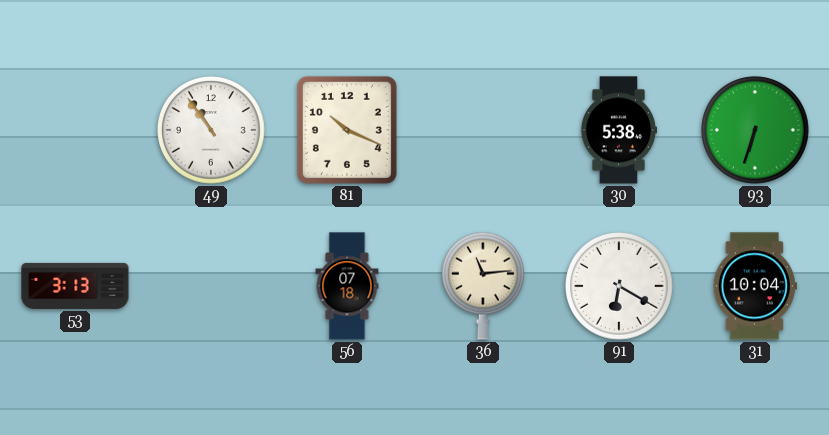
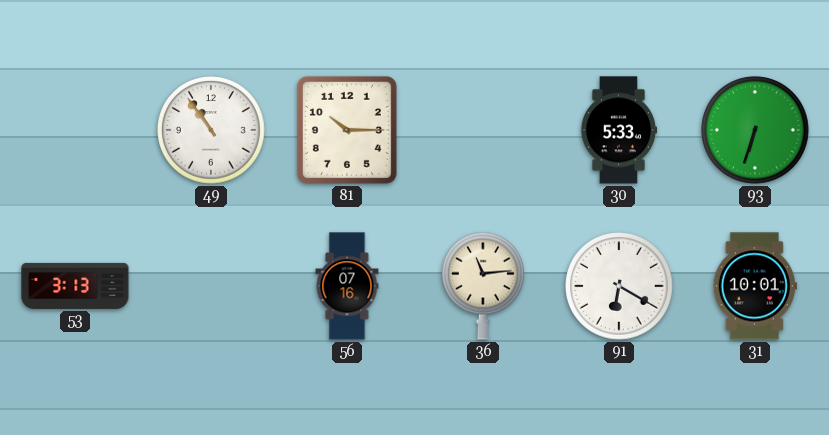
81: 10:19 -> 10:15 (347, 130)
30: 5:38 -> 5:33 (619, 130)
56: 07:18 -> 07:16 (347, 286)
31: 10:04 -> 10:01 (755, 286)
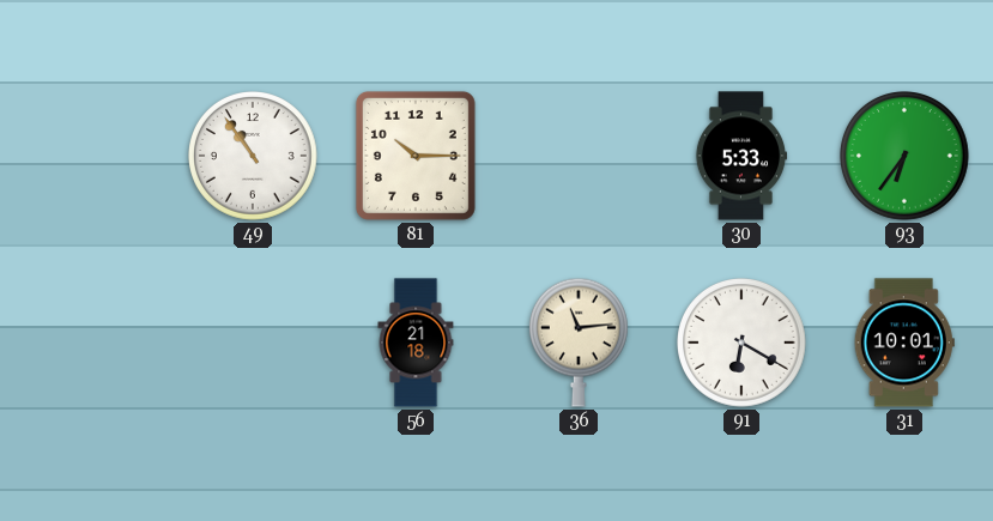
93: 6:33 -> 6:36 (906, 157)
53: 3:13 -> none (75, 286)
56: 07:16 -> 21:18 (416, 343)
